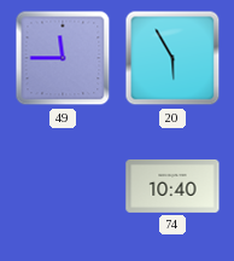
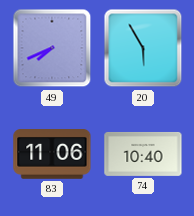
49: 11:45 -> 7:41 (52, 48)
83: none -> 11:06 (52, 155)
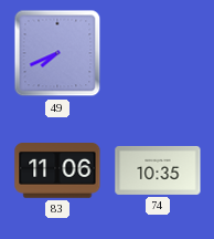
20: 5:55 -> none (143, 48)
74: 10:40 -> 10:35 (158, 170)
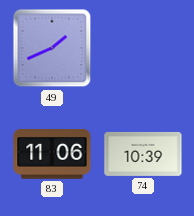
49: 7:41 -> 1:41 (52, 48)
74: 10:35 -> 10:39 (143, 154)
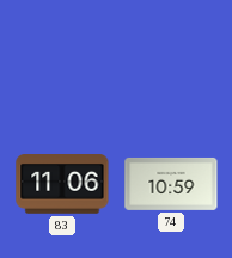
49: 1:41 -> none (52, 48)
74: 10:39 -> 10:59 (171, 184)
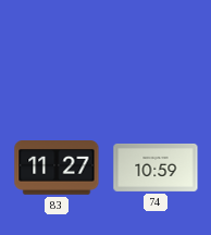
83: 11:06 -> 11:27 (57, 169)
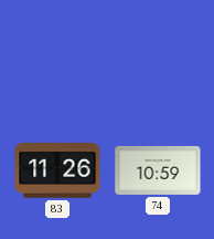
83: 11:27 -> 11:26 (57, 172)
